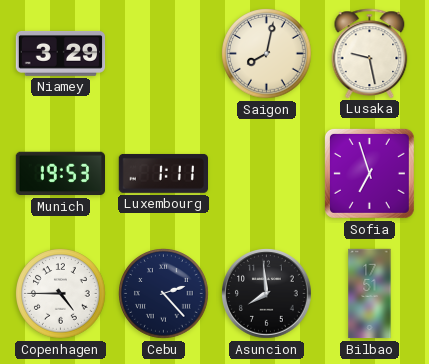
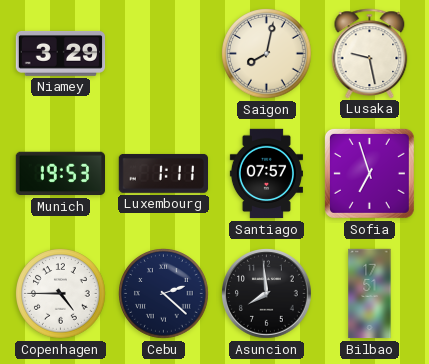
Santiago: none -> 07:57 (266, 174)
Cebu: 2:23 -> 2:22 (164, 294)
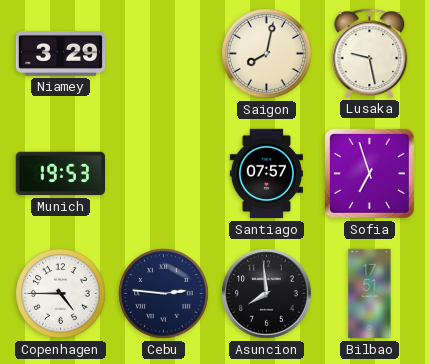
Luxembourg: 1:11 -> none (163, 173)
Cebu: 2:22 -> 2:46 (164, 294)
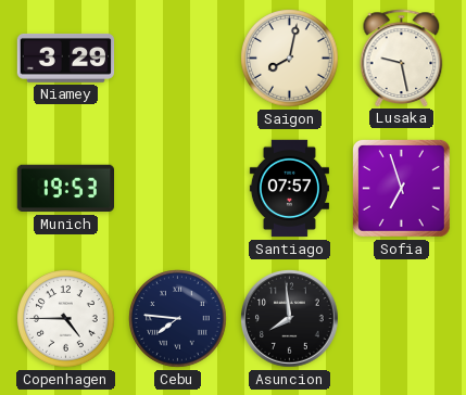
Cebu: 2:46 -> 7:46 (178, 319)
Bilbao: 17:51 -> none (370, 294)
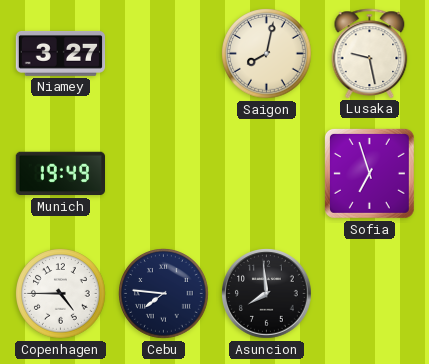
Niamey: 3:29 -> 3:27 (61, 53)
Munich: 19:53 -> 19:49 (60, 174)
Santiago: 07:57 -> none (289, 189)
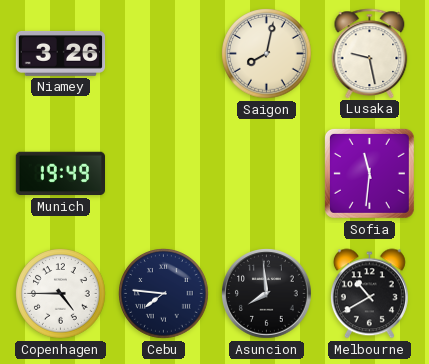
Niamey: 3:27 -> 3:26 (61, 53)
Sofia: 6:57 -> 11:31 (369, 173)
Melbourne: none -> 10:40 (369, 294)
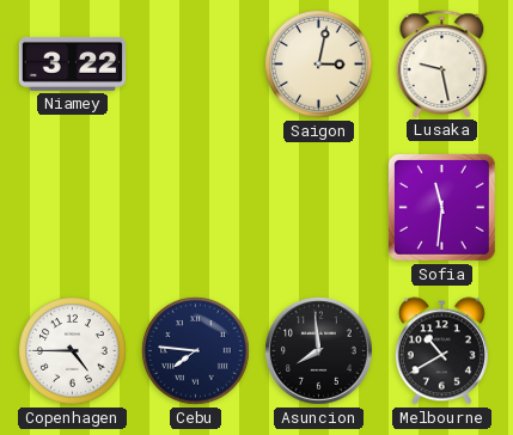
Niamey: 3:26 -> 3:22 (73, 63)
Saigon: 8:02 -> 3:02 (319, 65)
Munich: 19:49 -> none (60, 174)
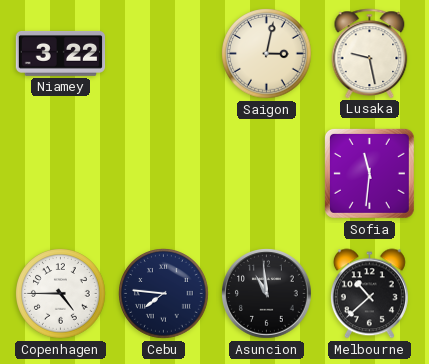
Asuncion: 7:59 -> 10:59 (267, 294)
Melbourne: 10:40 -> 10:38 (369, 294)
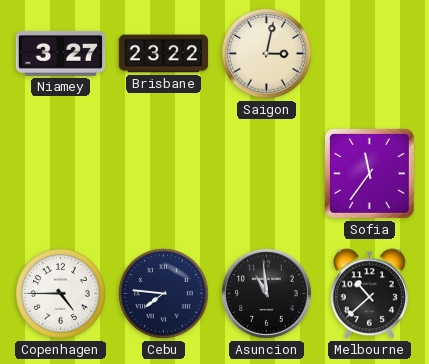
Niamey: 3:22 -> 3:27 (61, 53)
Brisbane: none -> 23:22 (164, 54)
Lusaka: 9:28 -> none (370, 53)
Sofia: 11:31 -> 11:36 (369, 173)
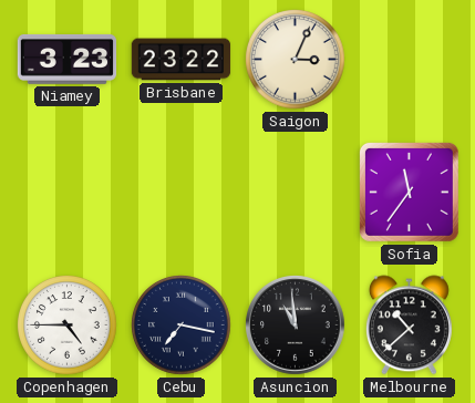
Niamey: 3:27 -> 3:23 (68, 59)
Saigon: 3:02 -> 3:04 (296, 60)
Cebu: 7:46 -> 7:17 (182, 325)
